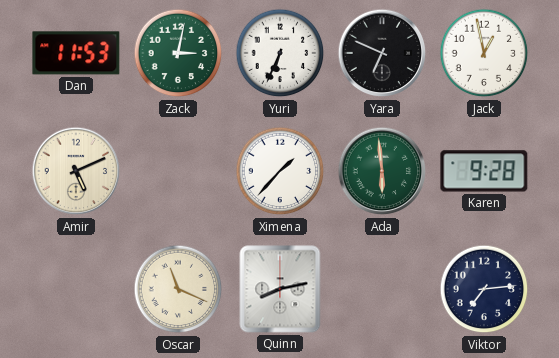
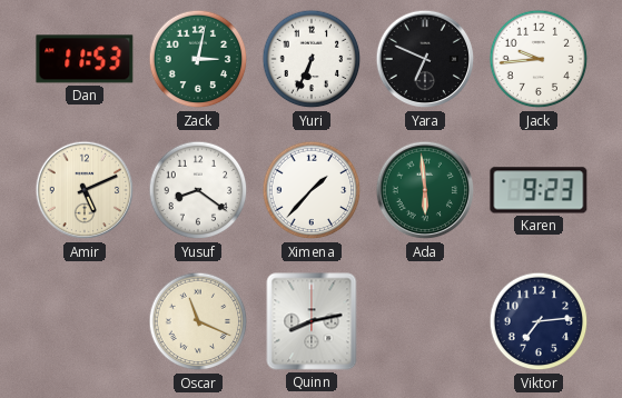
Jack: 12:58 -> 9:44 (539, 59)
Yusuf: none -> 8:21 (198, 190)
Karen: 9:28 -> 9:23 (539, 190)
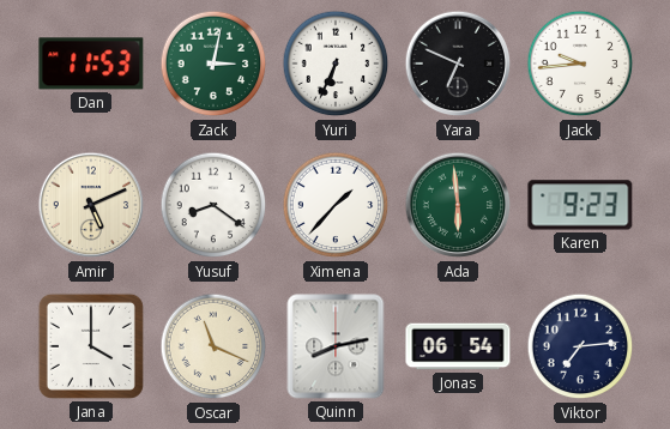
Jana: none -> 4:00 (91, 346)
Jonas: none -> 06:54 (458, 346)
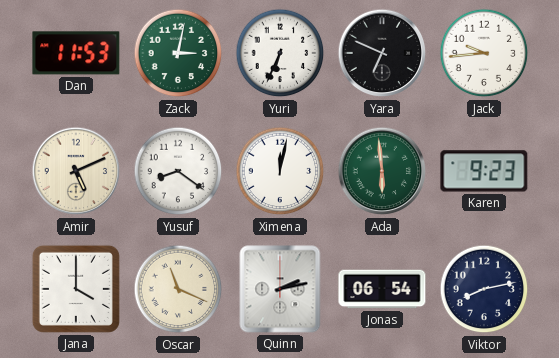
Ximena: 1:37 -> 12:02 (280, 171)
Quinn: 8:13 -> 2:13 (280, 289)
Viktor: 7:14 -> 8:13 (484, 289)
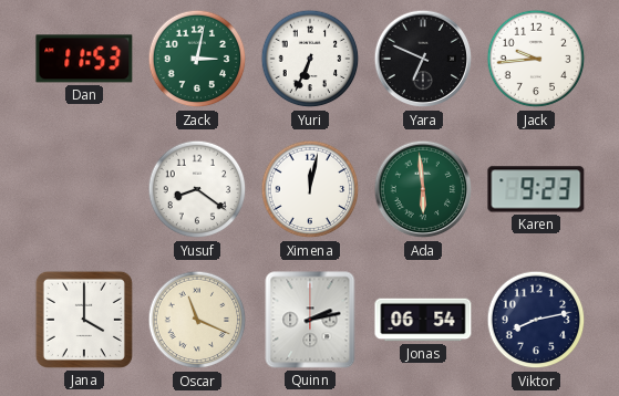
Amir: 5:11 -> none (76, 171)
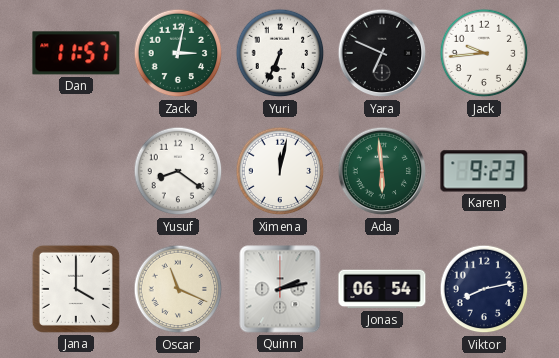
Dan: 11:53 -> 11:57 (76, 53)
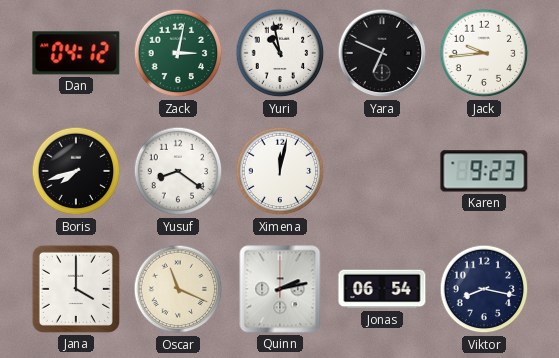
Dan: 11:57 -> 04:12 (76, 53)
Yuri: 6:34 -> 10:58 (280, 53)
Boris: none -> 7:42 (76, 171)
Ada: 5:59 -> none (382, 171)
Viktor: 8:13 -> 8:17 (484, 289)
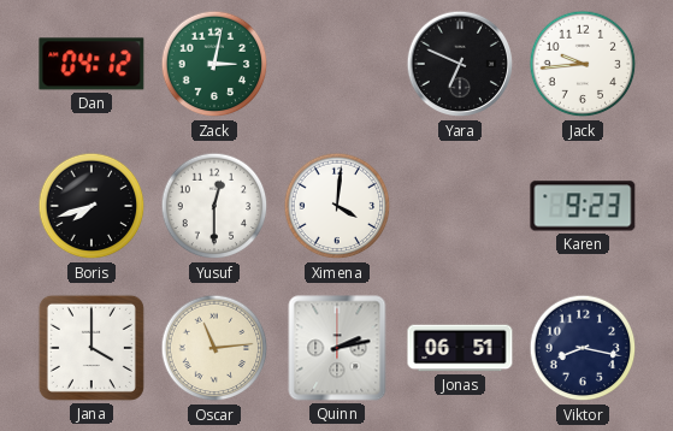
Yuri: 10:58 -> none (280, 53)
Yusuf: 8:21 -> 12:30 (214, 206)
Ximena: 12:02 -> 4:01 (337, 206)
Oscar: 11:19 -> 11:14 (214, 348)
Jonas: 06:54 -> 06:51 (460, 348)
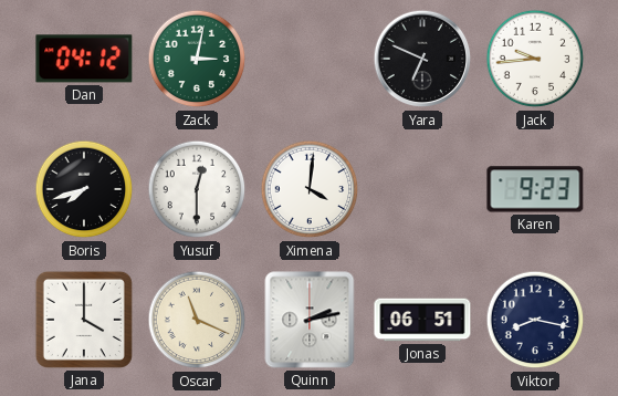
Oscar: 11:14 -> 11:19 (197, 320)
